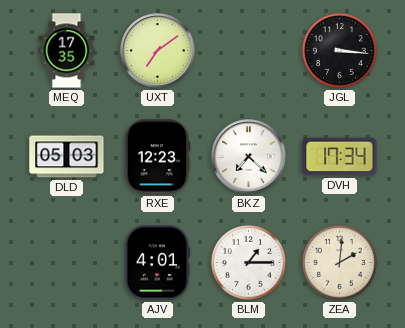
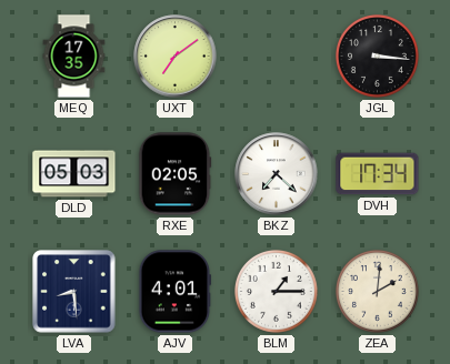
RXE: 12:23 -> 02:05 (174, 174)
LVA: none -> 8:29 (74, 292)
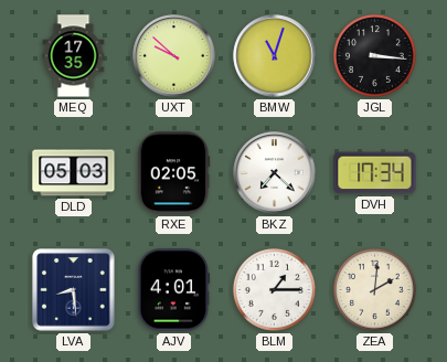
UXT: 7:09 -> 9:52 (174, 56)
BMW: none -> 11:03 (275, 56)
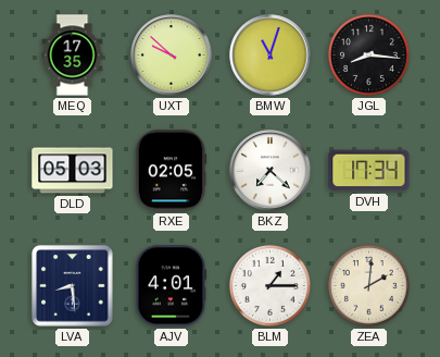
JGL: 3:16 -> 8:16 (368, 54)
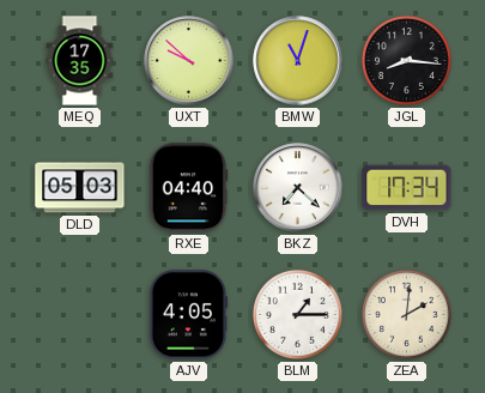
RXE: 02:05 -> 04:40 (188, 188)
LVA: 8:29 -> none (73, 286)
AJV: 4:01 -> 4:05 (189, 315)
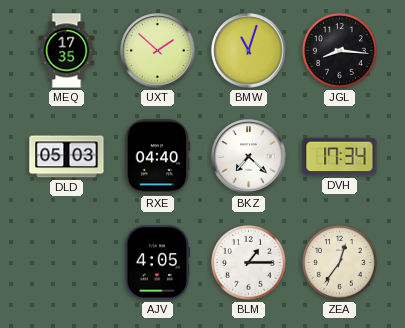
UXT: 9:52 -> 1:52 (158, 51)
ZEA: 2:01 -> 12:36 (339, 262)
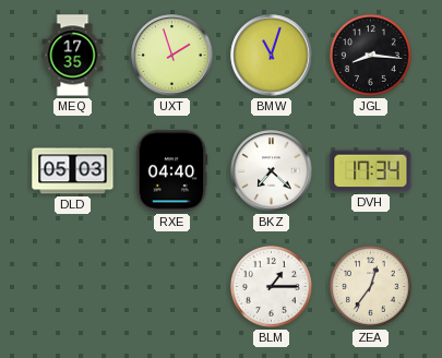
UXT: 1:52 -> 1:57 (172, 56)
AJV: 4:05 -> none (158, 263)
